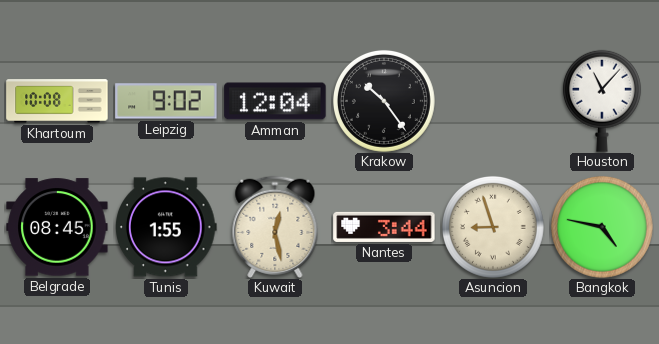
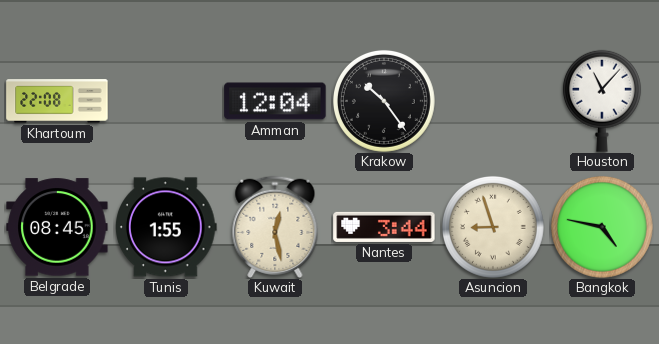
Khartoum: 10:08 -> 22:08 (57, 101)
Leipzig: 9:02 -> none (166, 101)
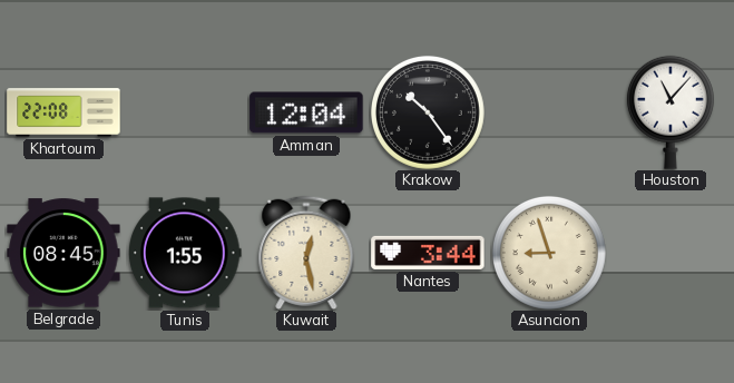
Bangkok: 4:47 -> none (602, 227)
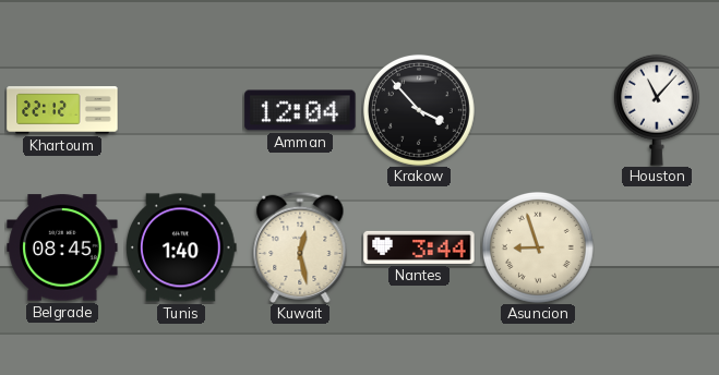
Khartoum: 22:08 -> 22:12 (62, 110)
Krakow: 10:24 -> 3:53 (419, 110)
Tunis: 1:55 -> 1:40 (182, 247)
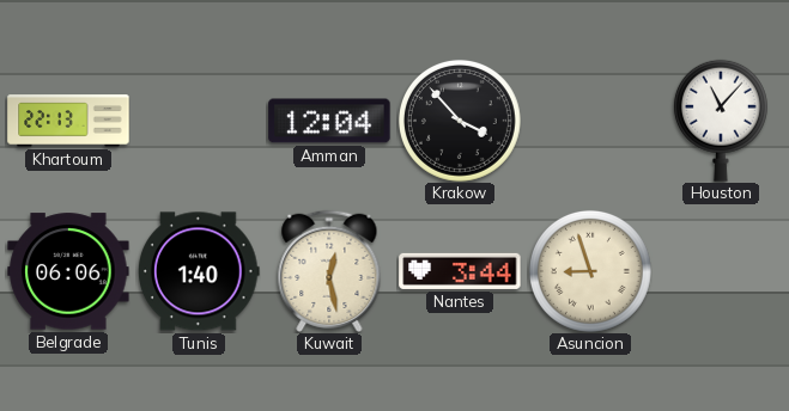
Khartoum: 22:12 -> 22:13 (68, 121)
Belgrade: 08:45 -> 06:06 (68, 271)
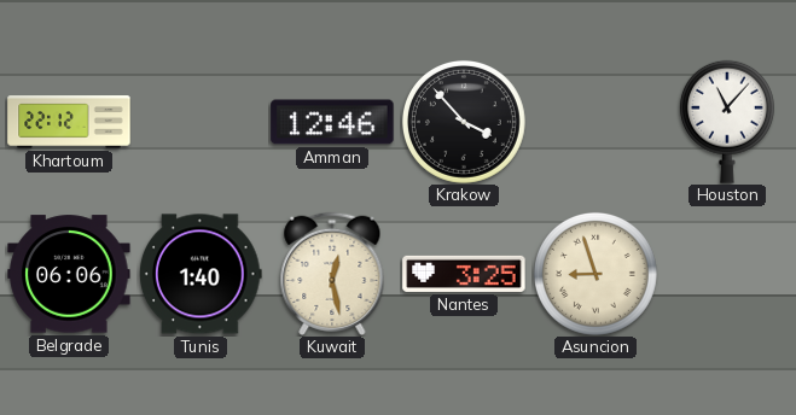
Khartoum: 22:13 -> 22:12 (69, 122)
Amman: 12:04 -> 12:46 (332, 122)
Nantes: 3:44 -> 3:25 (464, 274)
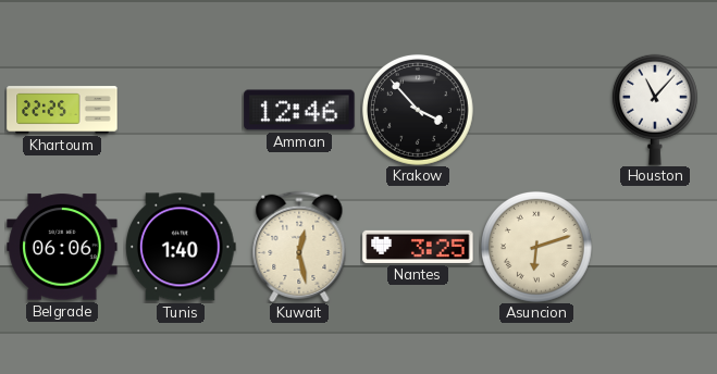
Khartoum: 22:12 -> 22:25 (62, 110)
Asuncion: 8:57 -> 6:12 (536, 247)
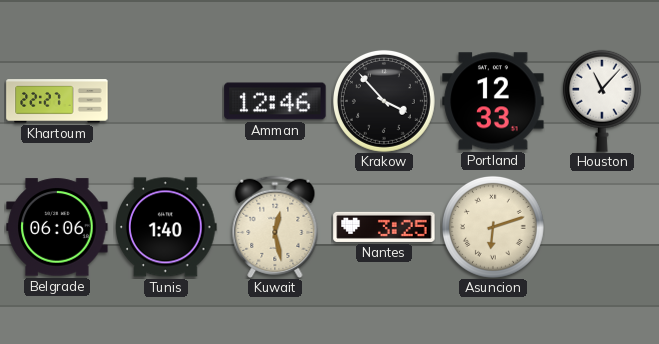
Khartoum: 22:25 -> 22:27 (57, 101)
Portland: none -> 12:33 (493, 101)
